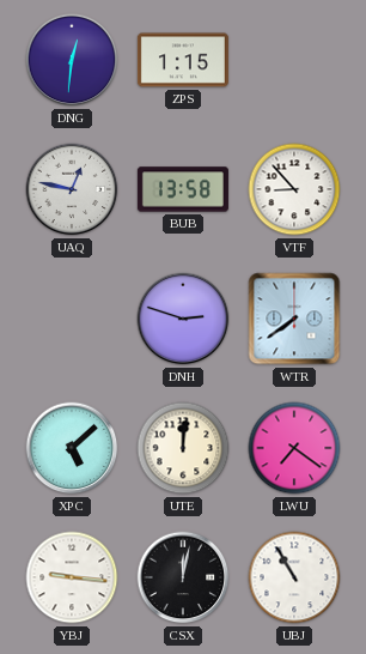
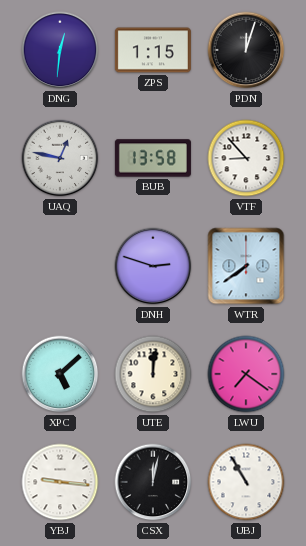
PDN: none -> 12:03 (246, 50)
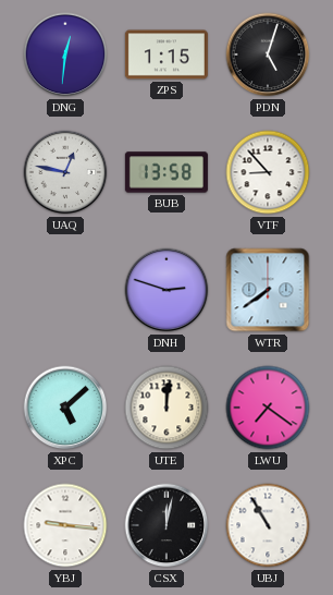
PDN: 12:03 -> 5:03 (268, 54)
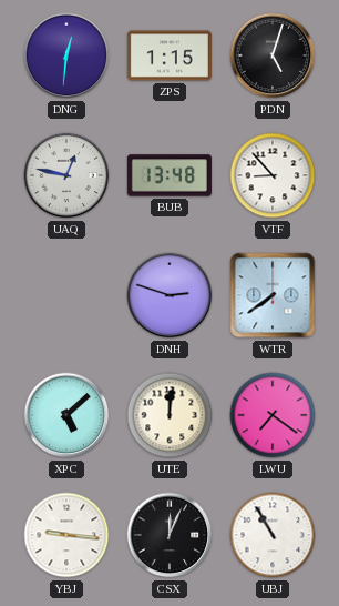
BUB: 13:58 -> 13:48 (169, 175)
CSX: 12:02 -> 12:04 (169, 535)
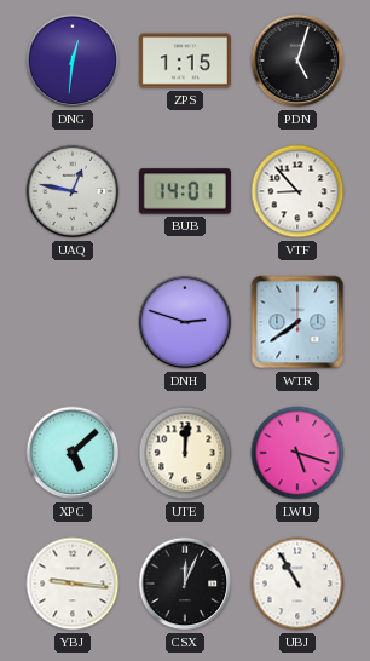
BUB: 13:48 -> 14:01 (185, 191)
LWU: 7:21 -> 5:18 (297, 453)
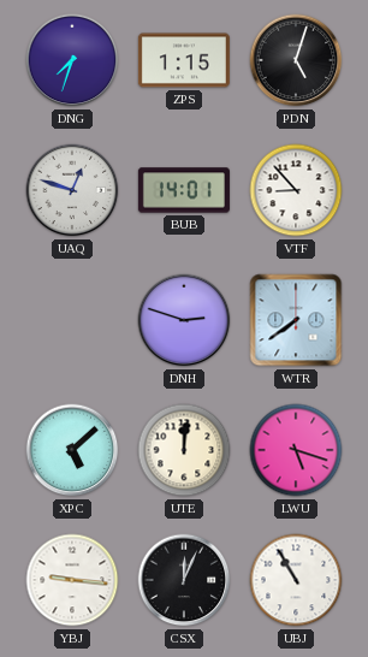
DNG: 12:31 -> 7:33 (72, 60)
UAQ: 12:47 -> 12:48 (72, 190)
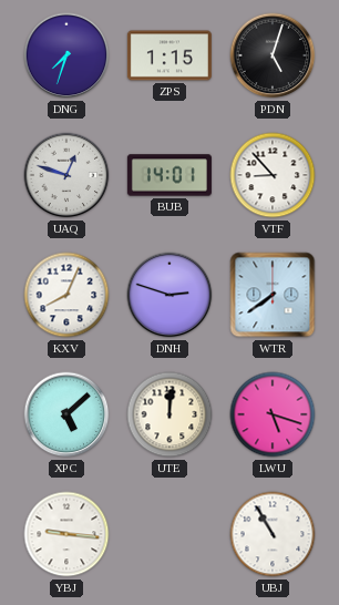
KXV: none -> 8:04 (66, 295)
CSX: 12:04 -> none (184, 580)
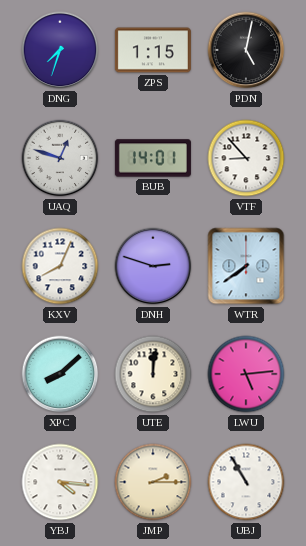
PDN: 5:03 -> 5:02 (246, 50)
XPC: 5:08 -> 8:08 (60, 374)
LWU: 5:18 -> 5:14 (246, 374)
YBJ: 9:16 -> 4:16 (60, 482)
JMP: none -> 2:15 (153, 482)
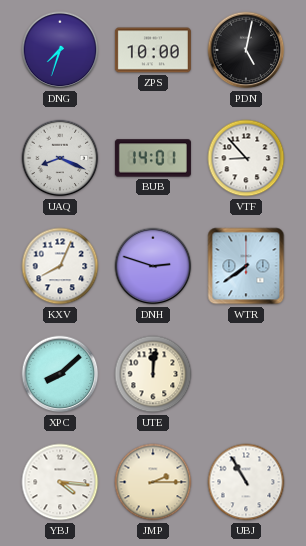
ZPS: 1:15 -> 10:00 (153, 50)
UAQ: 12:48 -> 8:19 (60, 158)
LWU: 5:14 -> none (246, 374)
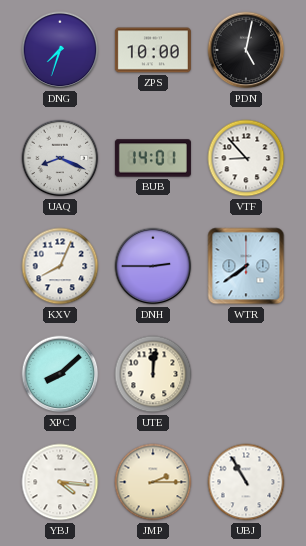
DNH: 2:48 -> 2:45 (153, 266)
